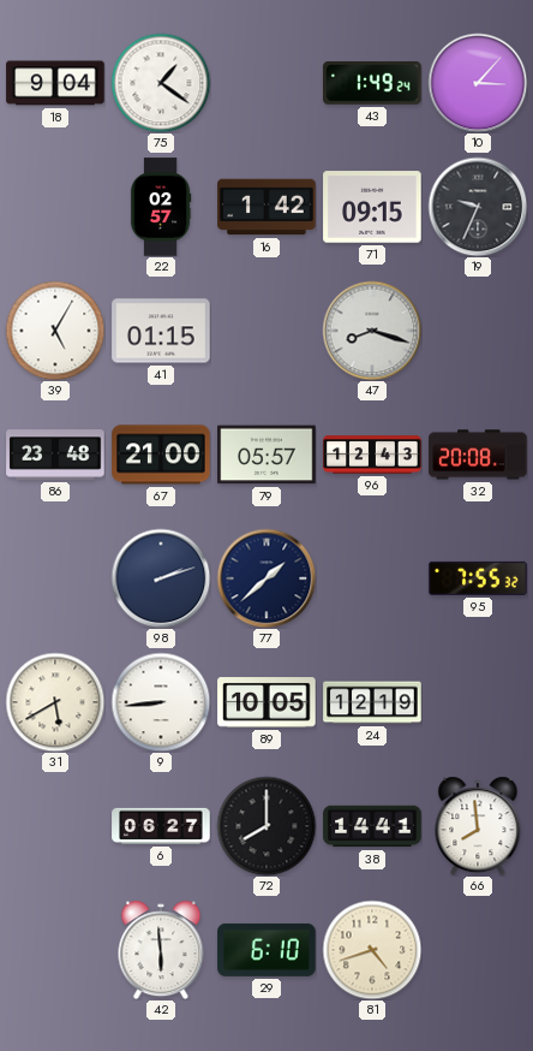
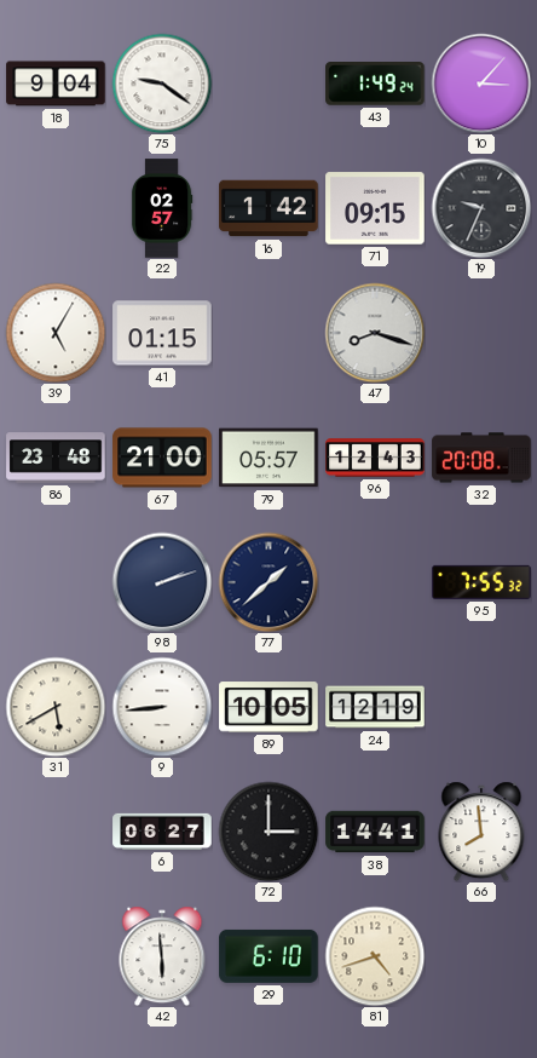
75: 1:21 -> 9:21 (162, 84)
72: 8:00 -> 3:00 (268, 832)
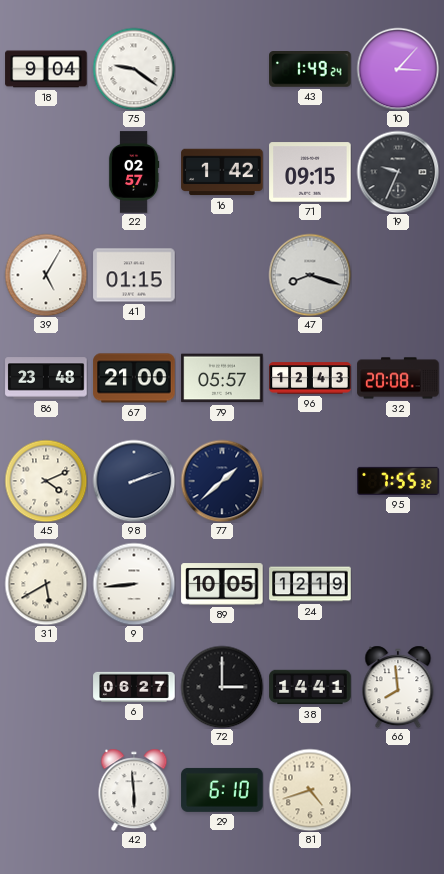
45: none -> 4:11 (46, 481)
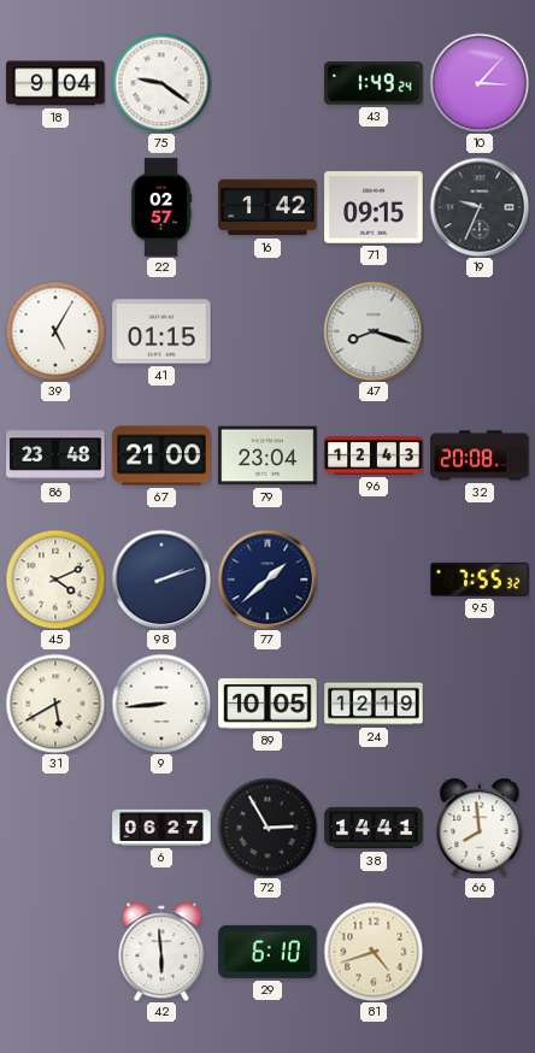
79: 05:57 -> 23:04 (267, 455)
72: 3:00 -> 2:55 (267, 828)
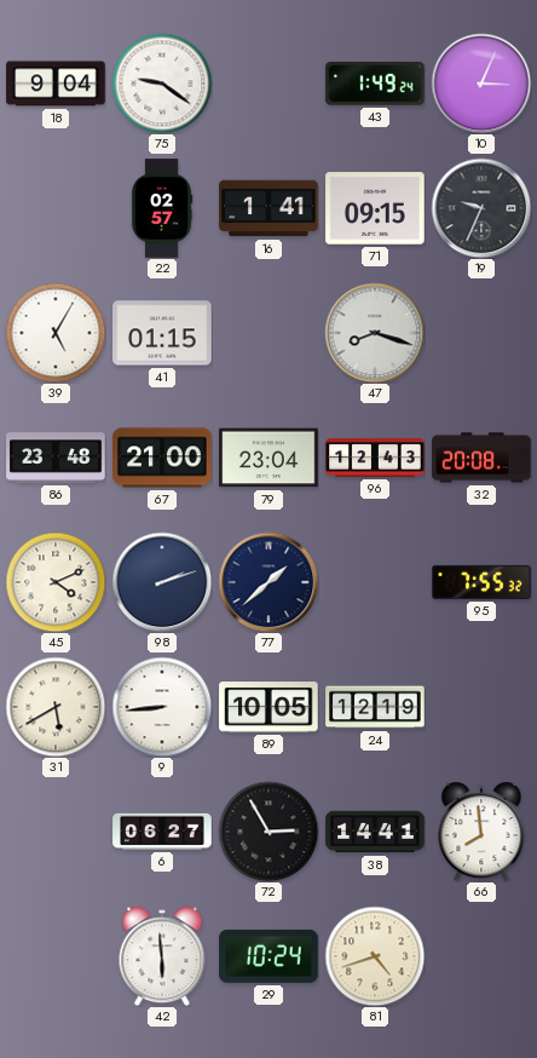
10: 3:07 -> 3:04 (481, 84)
16: 1:42 -> 1:41 (268, 208)
29: 6:10 -> 10:24 (268, 956)
